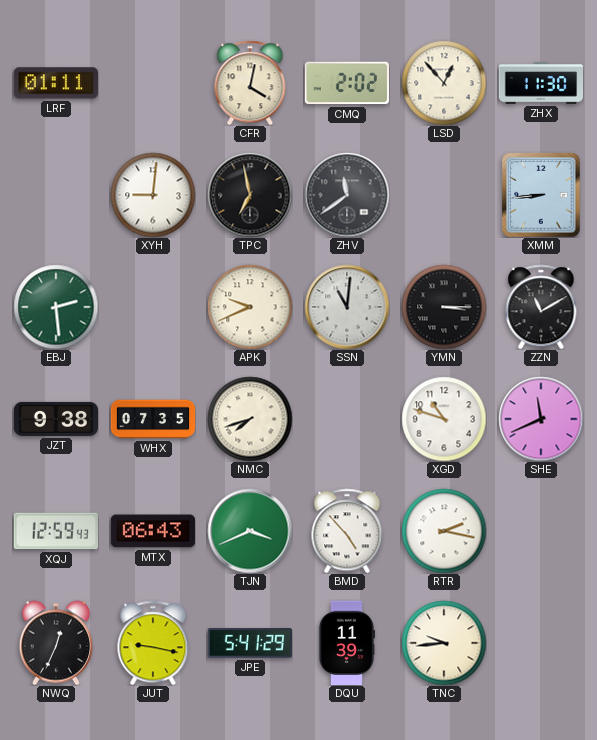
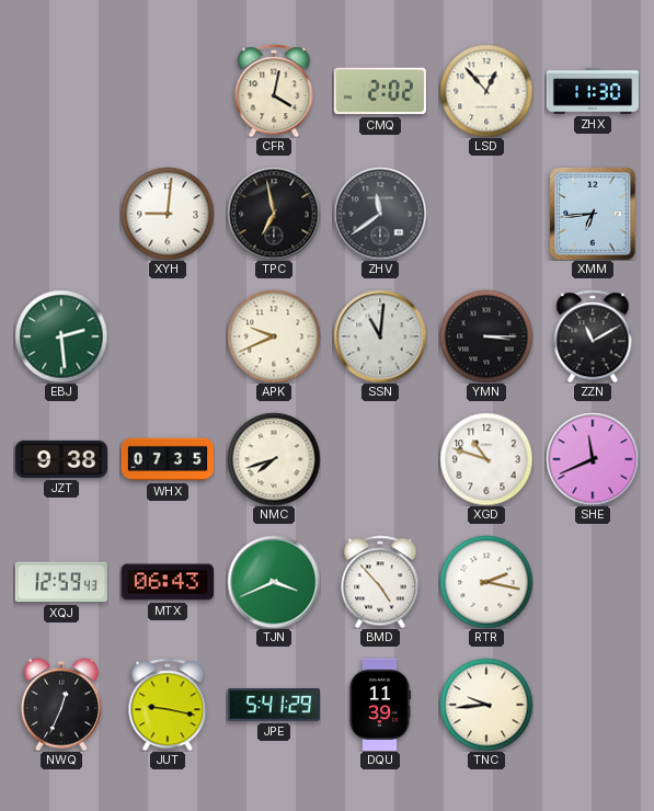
LRF: 01:11 -> none (56, 83)
XMM: 8:44 -> 6:44 (593, 214)
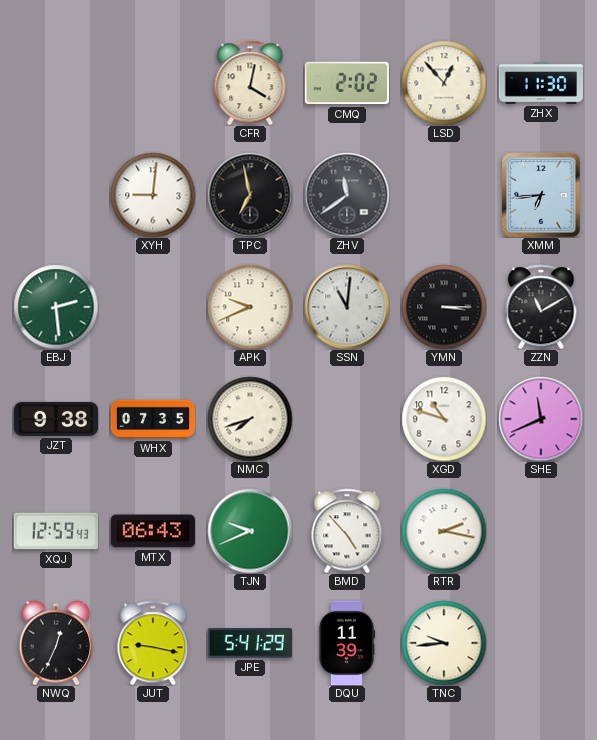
TJN: 3:41 -> 9:41 (250, 531)
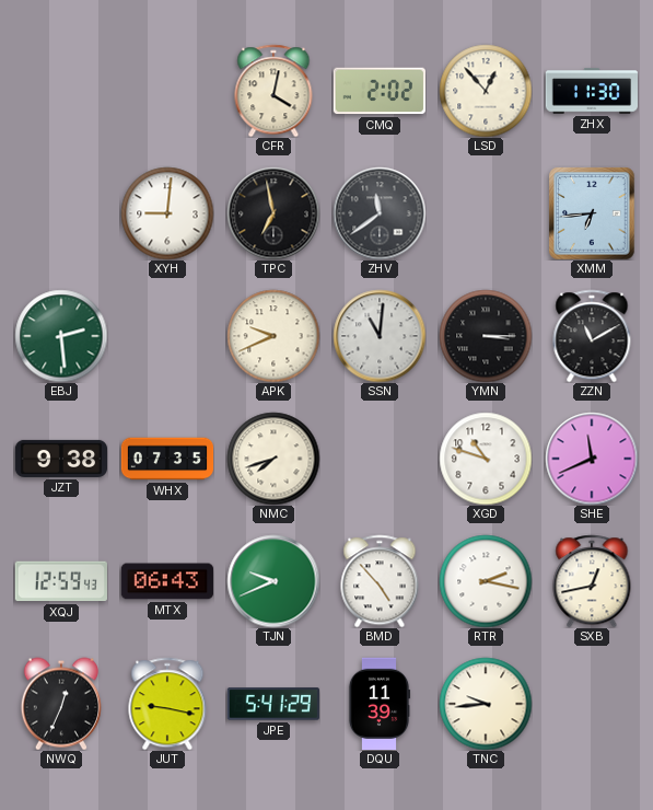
SXB: none -> 12:43 (592, 581)
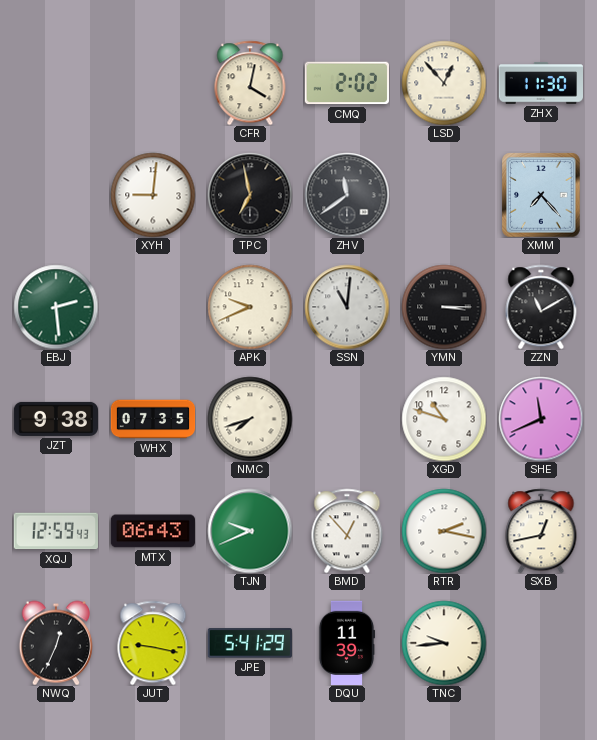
XMM: 6:44 -> 7:23 (541, 195)
BMD: 4:53 -> 12:53 (347, 531)
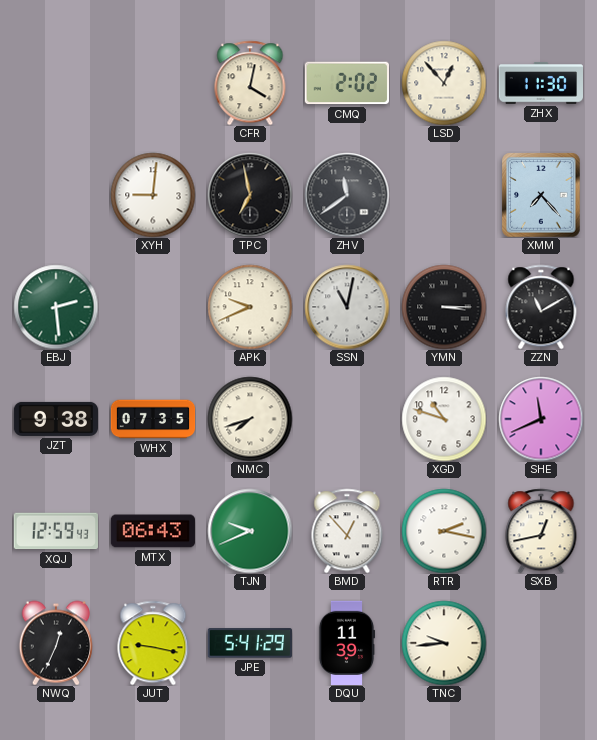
SSN: 11:01 -> 11:02 (347, 307)
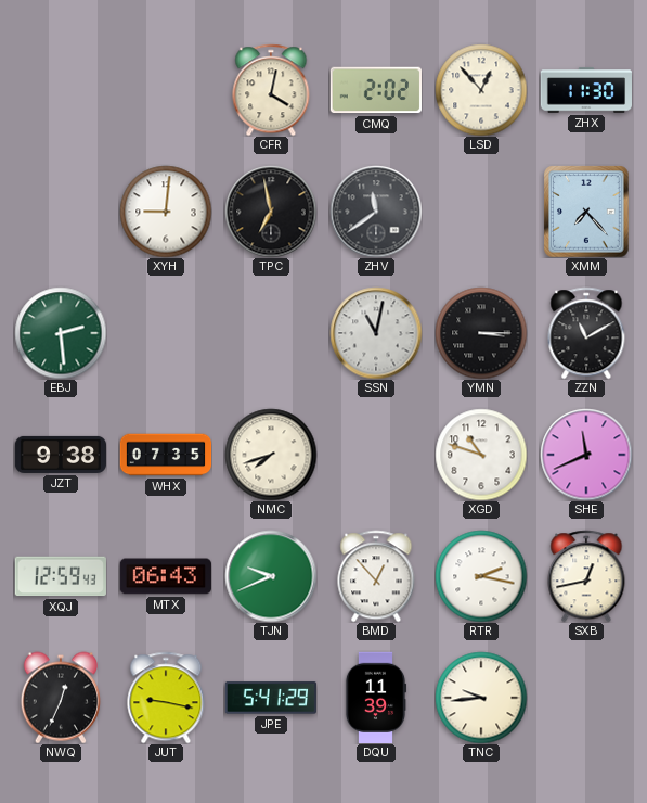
APK: 9:41 -> none (250, 307)
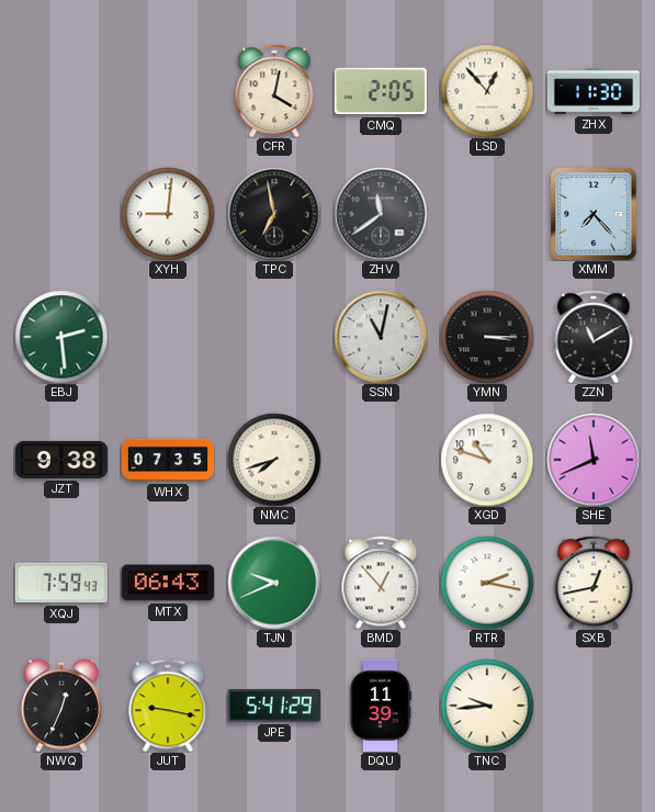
CMQ: 2:02 -> 2:05 (381, 91)
XQJ: 12:59 -> 7:59 (61, 583)
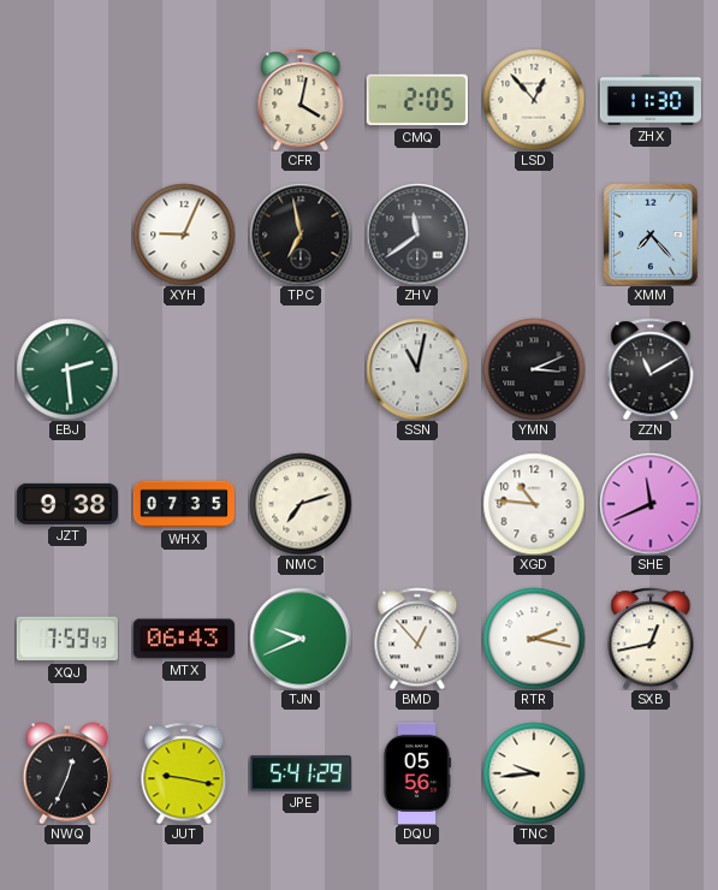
XYH: 9:01 -> 9:04 (184, 235)
YMN: 3:15 -> 3:11 (534, 369)
NMC: 7:42 -> 7:12 (301, 504)
XGD: 10:48 -> 10:46 (534, 504)
DQU: 11:39 -> 05:56 (417, 772)
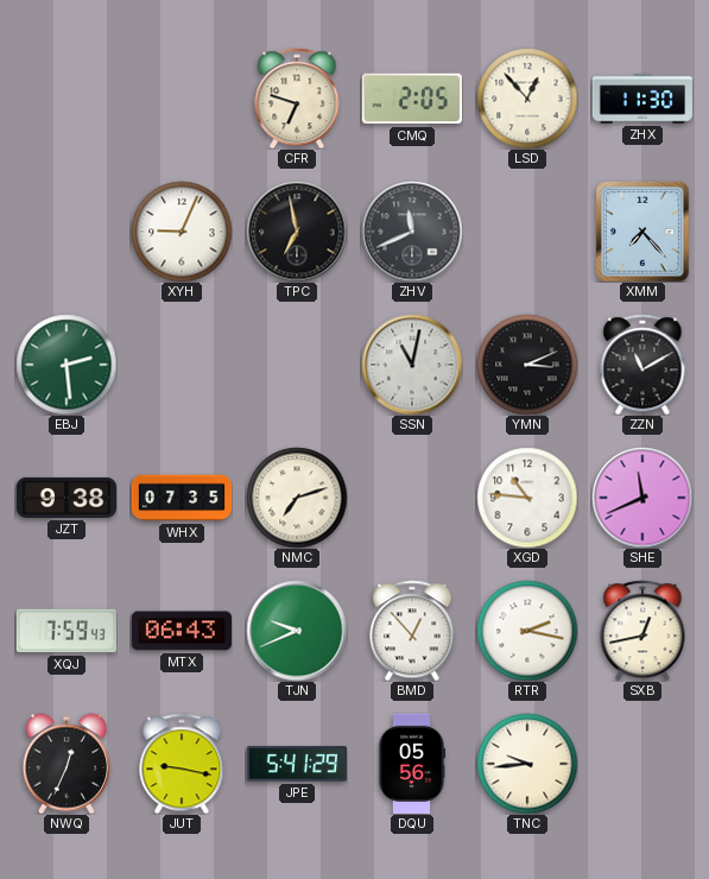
CFR: 4:02 -> 6:48 (297, 99)
ZHV: 11:39 -> 11:41 (412, 232)
